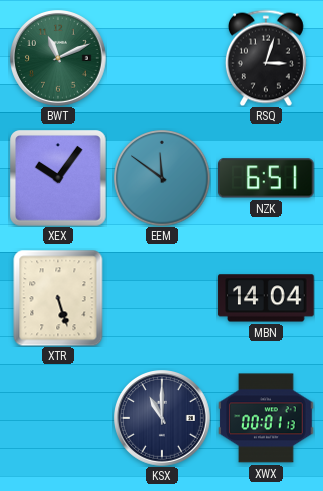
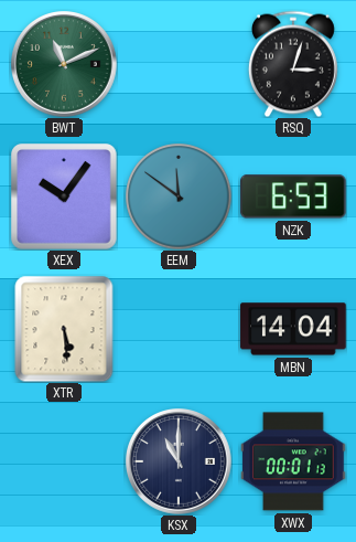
NZK: 6:51 -> 6:53 (293, 196)
XTR: 5:27 -> 5:29 (64, 329)
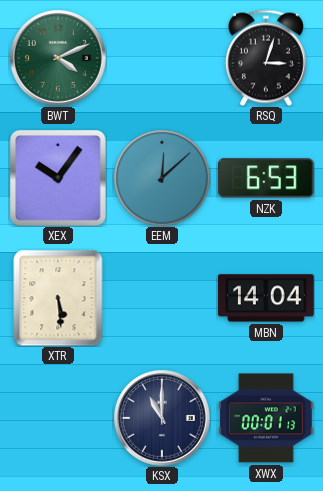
BWT: 11:11 -> 4:11 (59, 59)
EEM: 11:51 -> 12:08 (162, 178)
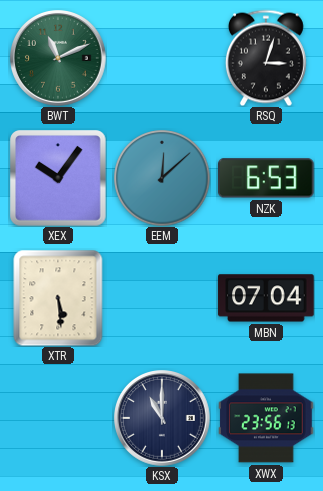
BWT: 4:11 -> 11:11 (59, 59)
MBN: 14:04 -> 07:04 (266, 298)
XWX: 00:01 -> 23:56 (266, 418)
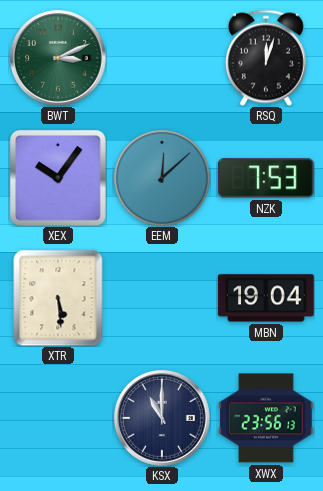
BWT: 11:11 -> 3:11 (59, 59)
RSQ: 3:03 -> 12:03 (266, 58)
NZK: 6:53 -> 7:53 (266, 178)
MBN: 07:04 -> 19:04 (266, 298)
